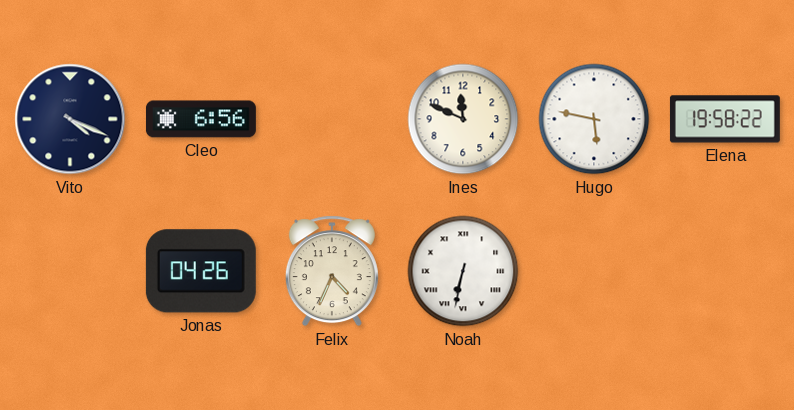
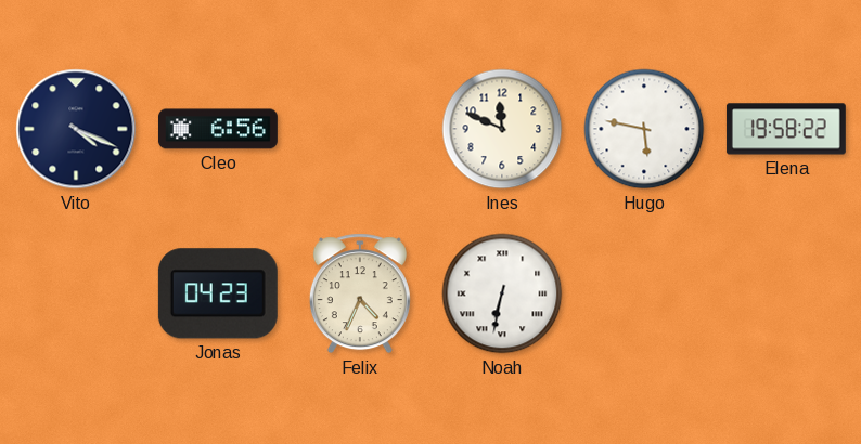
Jonas: 04:26 -> 04:23 (218, 293)
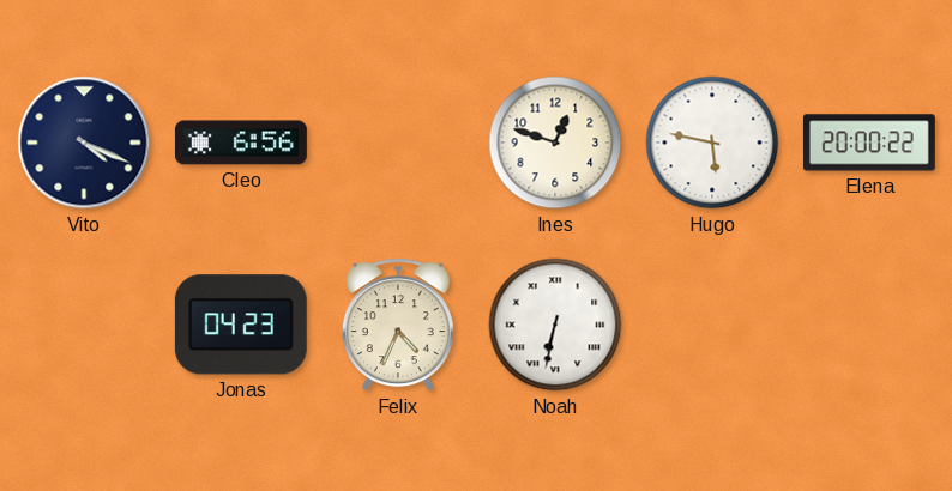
Ines: 11:49 -> 12:48 (555, 143)
Elena: 19:58 -> 20:00 (869, 143)
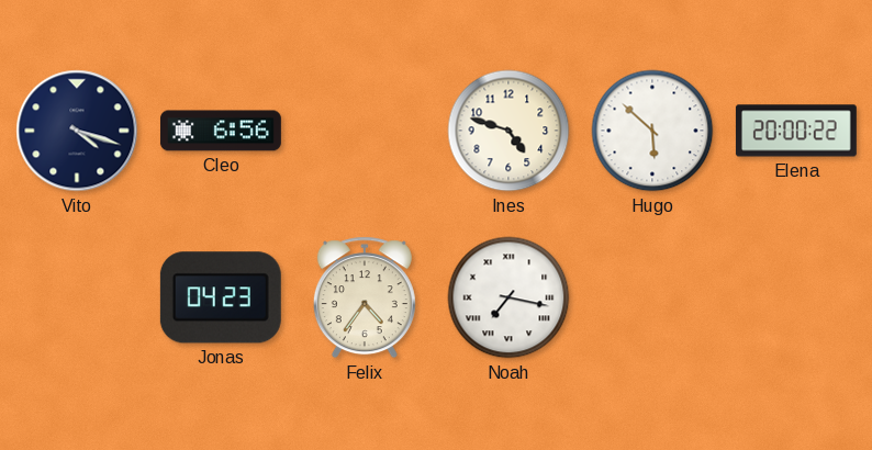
Vito: 4:19 -> 4:18 (77, 131)
Ines: 12:48 -> 4:48 (508, 131)
Hugo: 5:47 -> 5:52 (652, 131)
Felix: 4:34 -> 4:36 (365, 297)
Noah: 6:32 -> 7:17 (508, 297)
